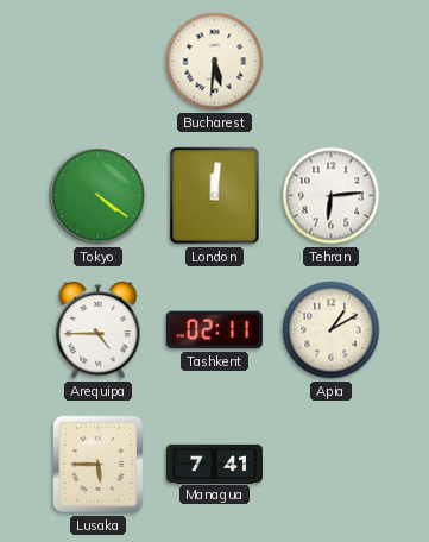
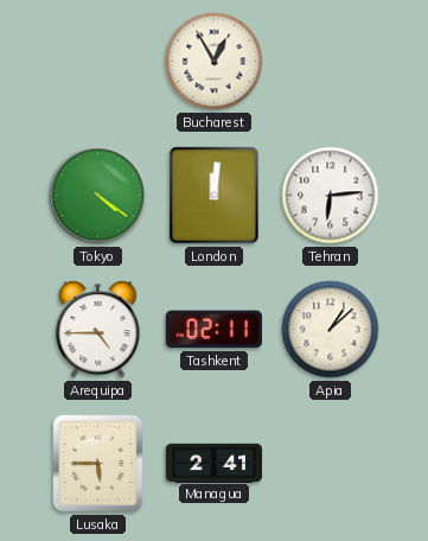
Bucharest: 5:31 -> 12:55 (215, 62)
Apia: 1:10 -> 1:08 (331, 330)
Managua: 7:41 -> 2:41 (213, 463)
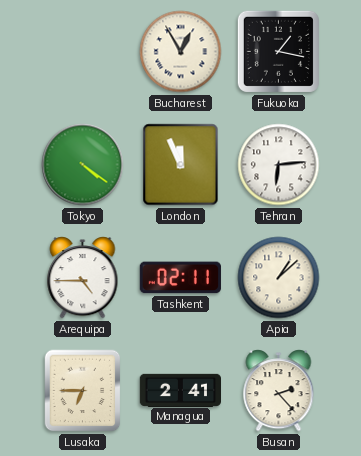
Fukuoka: none -> 1:17 (278, 51)
London: 12:01 -> 11:56 (181, 165)
Lusaka: 5:45 -> 6:45 (83, 391)
Busan: none -> 2:23 (279, 391)
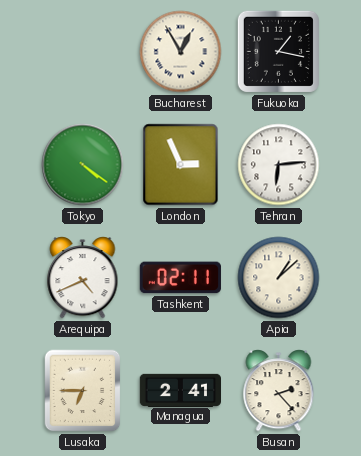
London: 11:56 -> 2:56 (181, 165)
Arequipa: 4:45 -> 4:41 (83, 278)
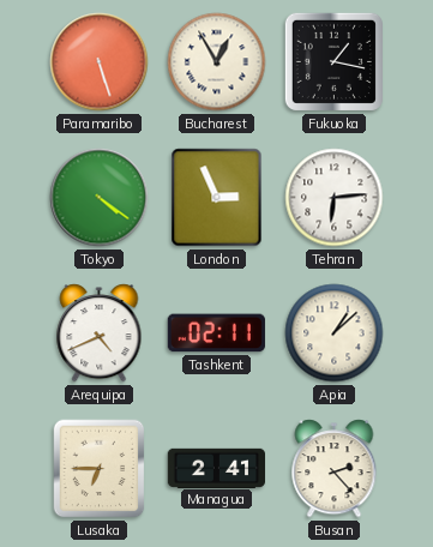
Paramaribo: none -> 5:27 (100, 62)
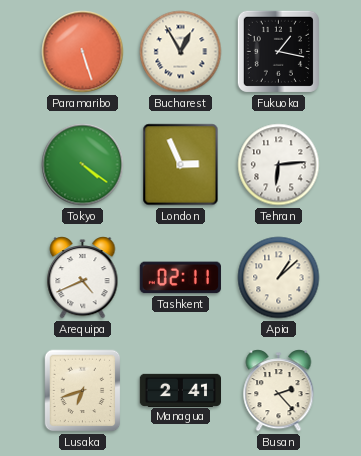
Lusaka: 6:45 -> 6:42 (83, 391)
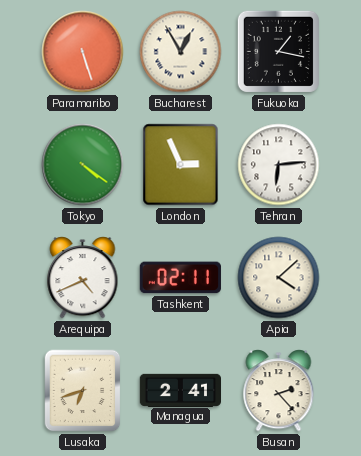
Apia: 1:08 -> 4:08 (279, 278)
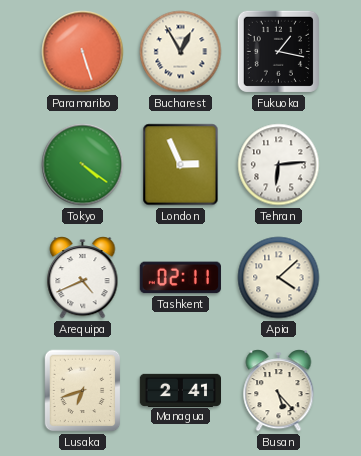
Busan: 2:23 -> 5:23 (279, 391)
